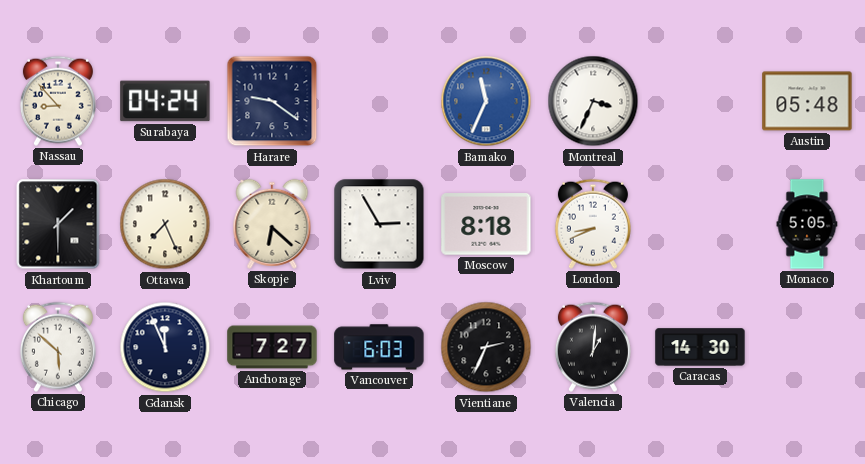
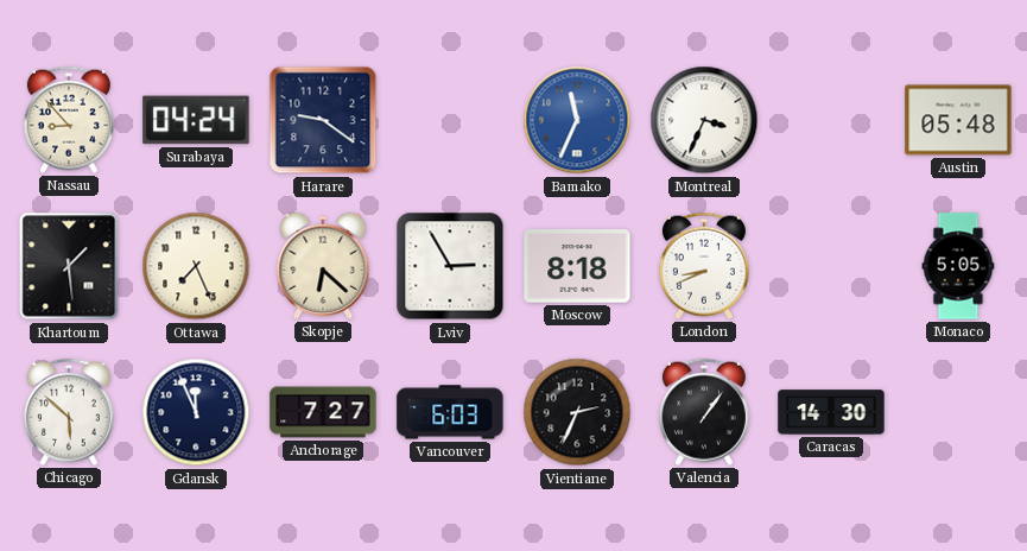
Khartoum: 1:30 -> 1:29 (69, 266)
Valencia: 1:01 -> 1:06 (704, 412)
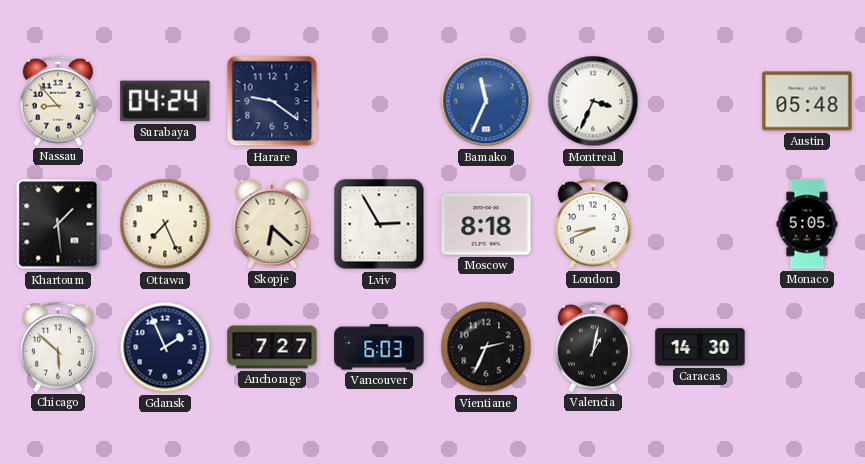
Gdansk: 11:56 -> 1:56 (165, 347)
Valencia: 1:06 -> 1:02 (593, 347)
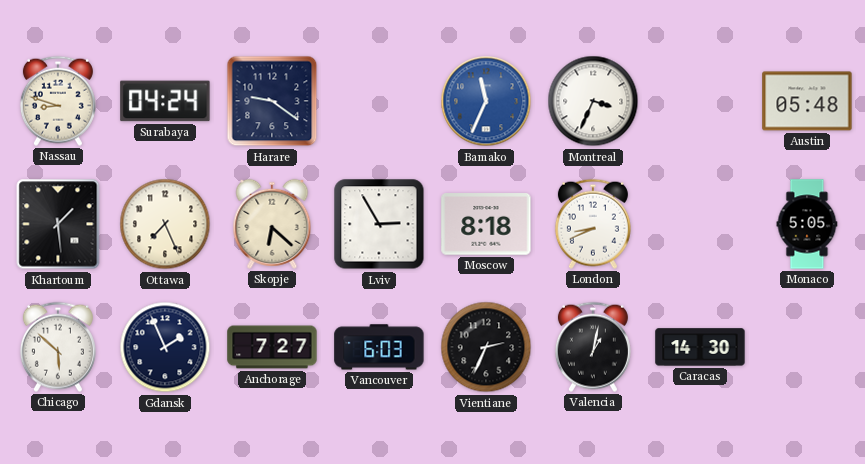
Nassau: 8:53 -> 8:48 (58, 101)
